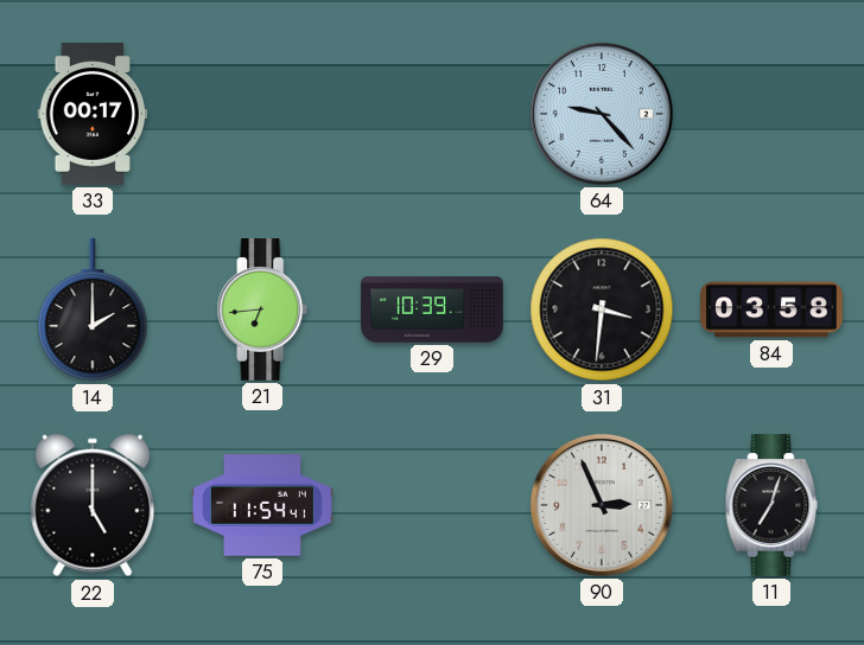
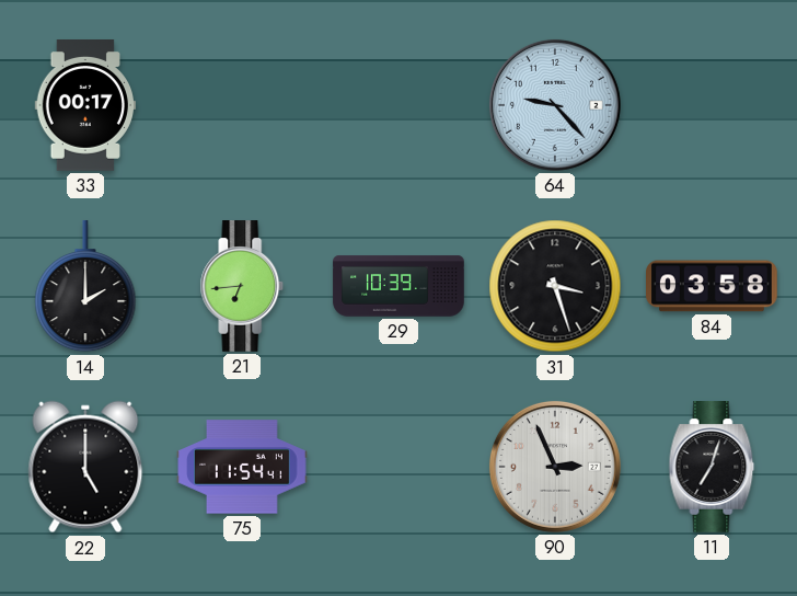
31: 3:31 -> 3:27 (555, 286)
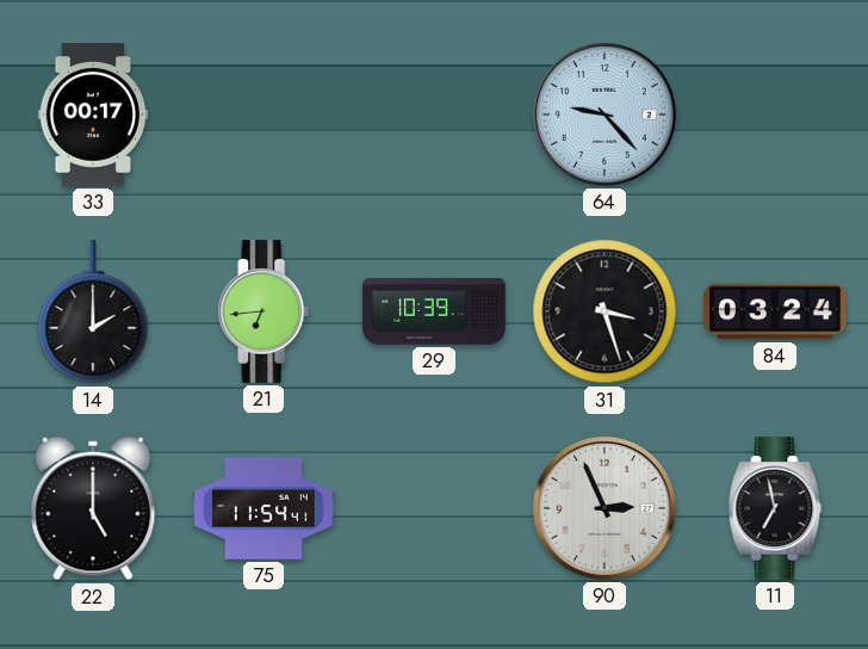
84: 03:58 -> 03:24 (776, 311)
11: 7:03 -> 6:58 (775, 508)
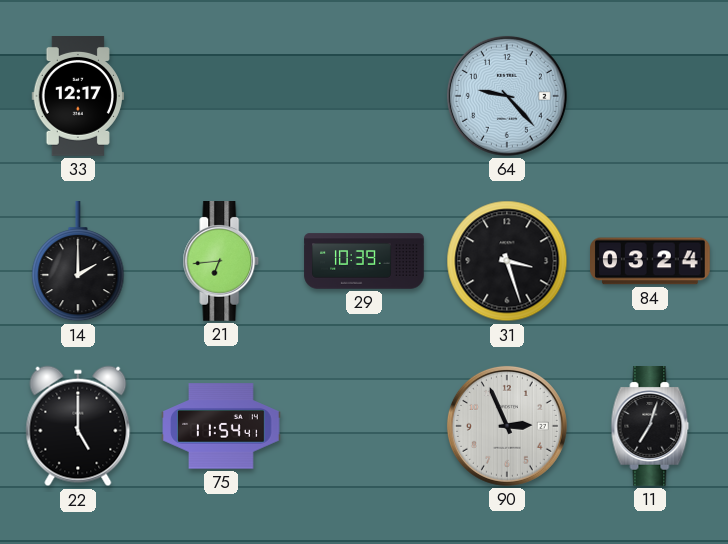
33: 00:17 -> 12:17 (77, 97)
11: 6:58 -> 7:03 (650, 426)
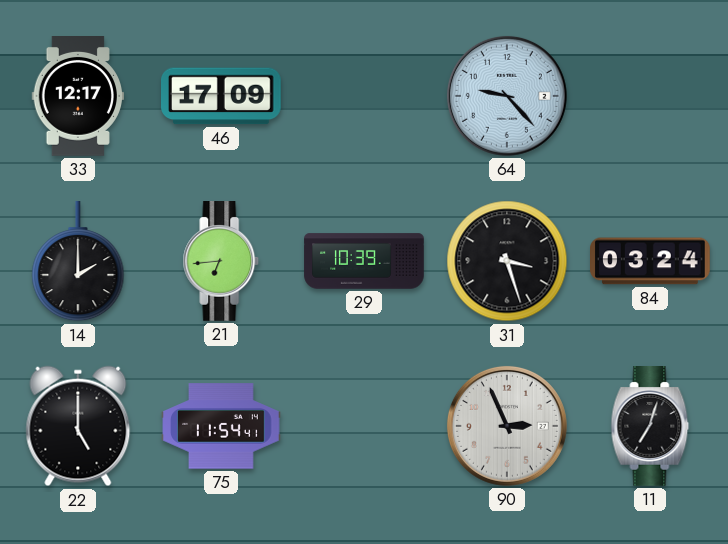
46: none -> 17:09 (222, 96)
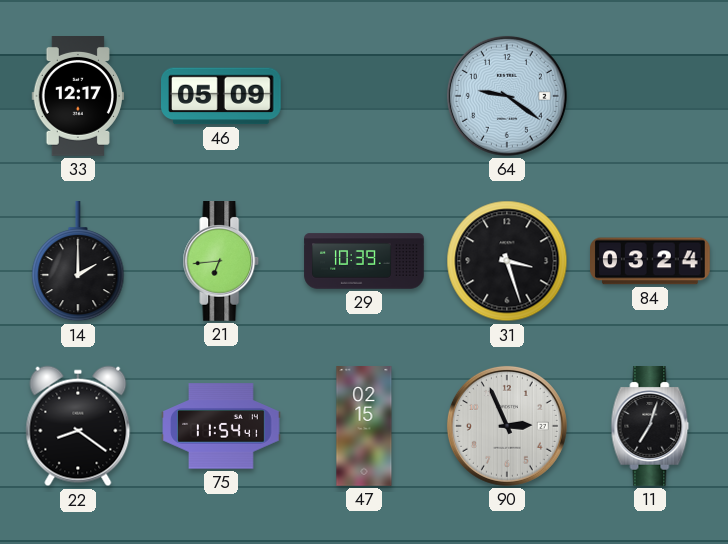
46: 17:09 -> 05:09 (222, 96)
64: 9:23 -> 9:21 (507, 96)
22: 5:00 -> 8:21 (78, 426)
47: none -> 02:15 (364, 426)
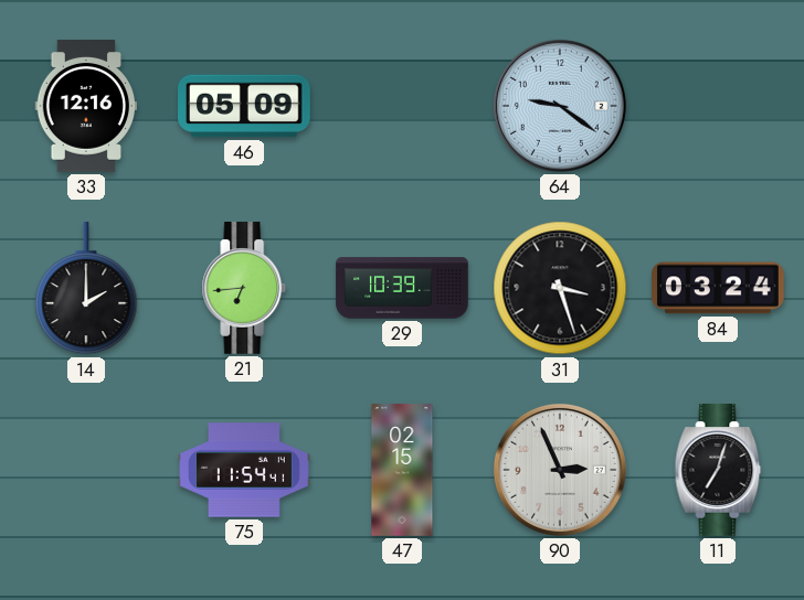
33: 12:17 -> 12:16 (85, 107)
22: 8:21 -> none (78, 426)
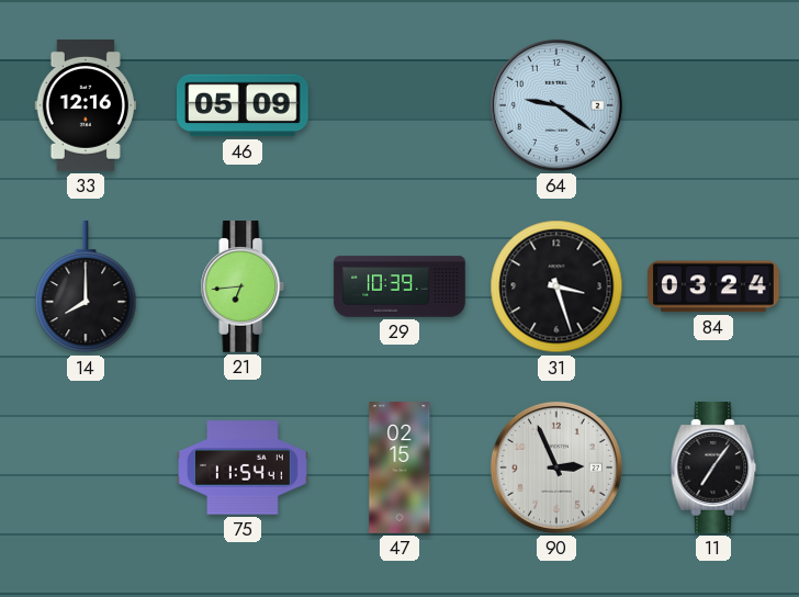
14: 2:00 -> 8:00 (86, 288)
11: 7:03 -> 7:06 (713, 468)
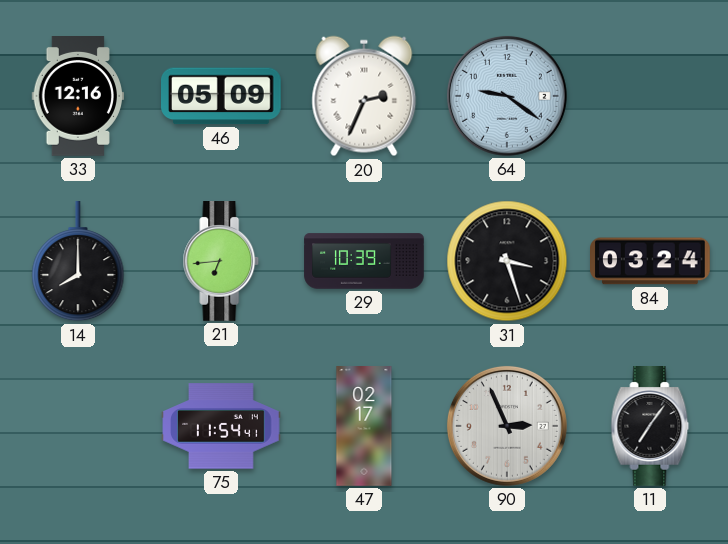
20: none -> 2:34 (364, 96)
47: 02:15 -> 02:17 (364, 426)
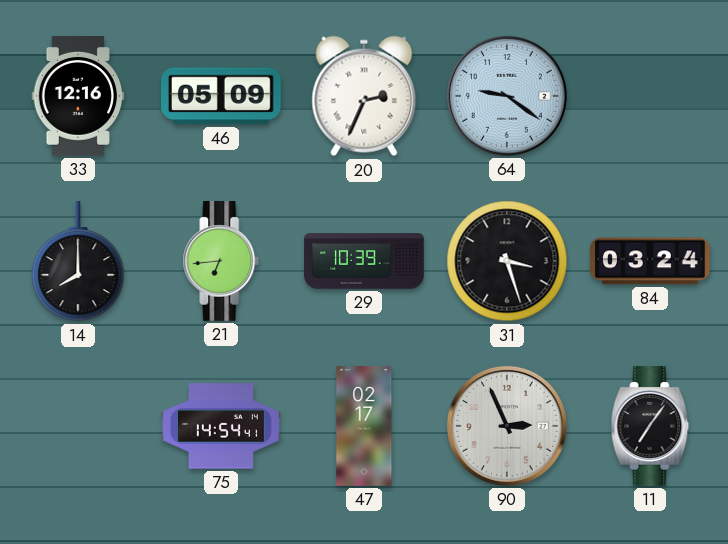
75: 11:54 -> 14:54 (221, 426)
